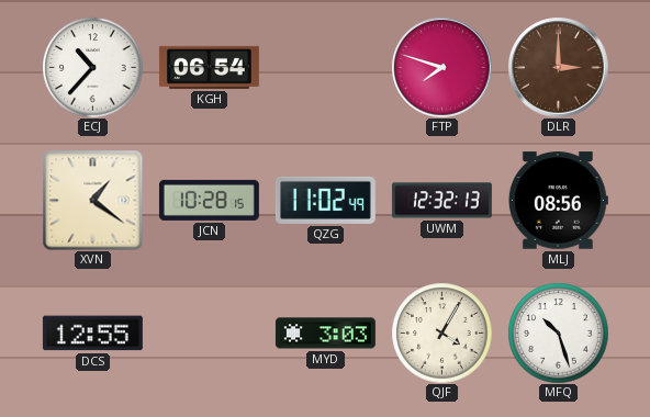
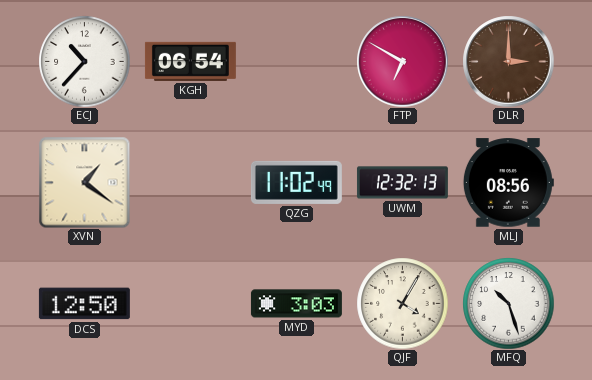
FTP: 7:48 -> 6:50 (402, 61)
JCN: 10:28 -> none (209, 200)
DCS: 12:55 -> 12:50 (84, 304)
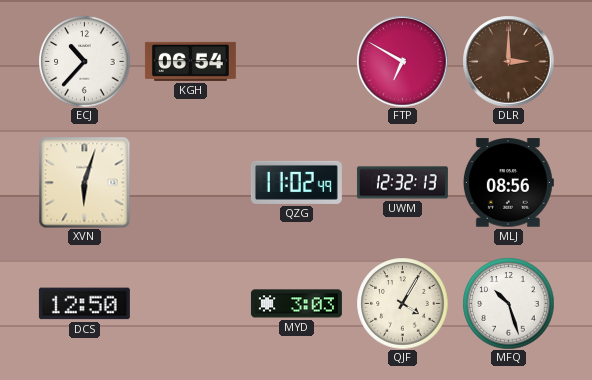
XVN: 1:21 -> 6:03 (84, 182)
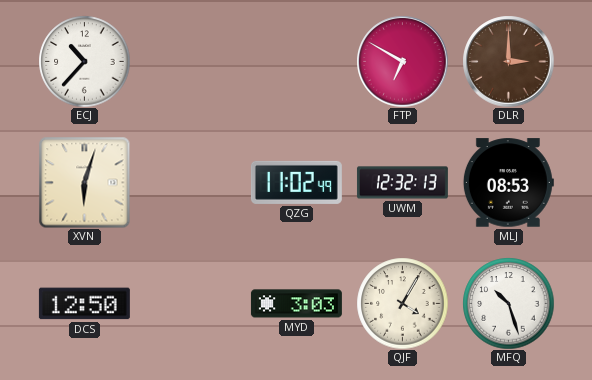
KGH: 06:54 -> none (190, 61)
MLJ: 08:56 -> 08:53 (508, 183)
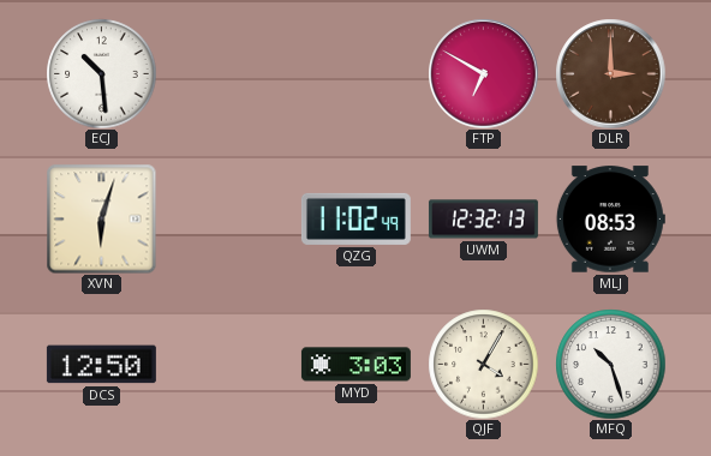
ECJ: 10:37 -> 10:29 (101, 73)
